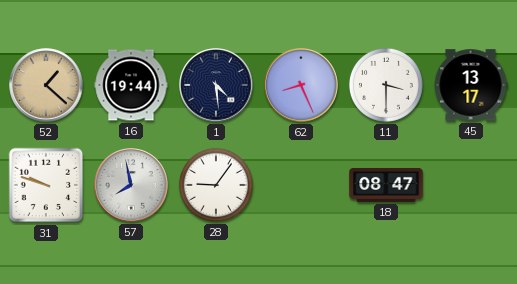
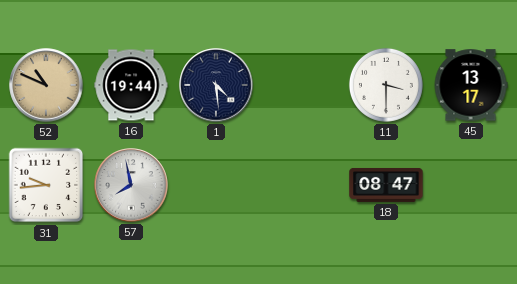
52: 1:22 -> 10:49 (46, 85)
62: 8:26 -> none (301, 85)
31: 9:48 -> 9:44 (46, 185)
28: 9:06 -> none (216, 185)
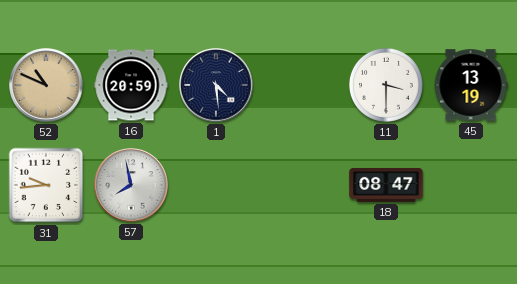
16: 19:44 -> 20:59 (131, 85)
45: 13:17 -> 13:19 (471, 85)
